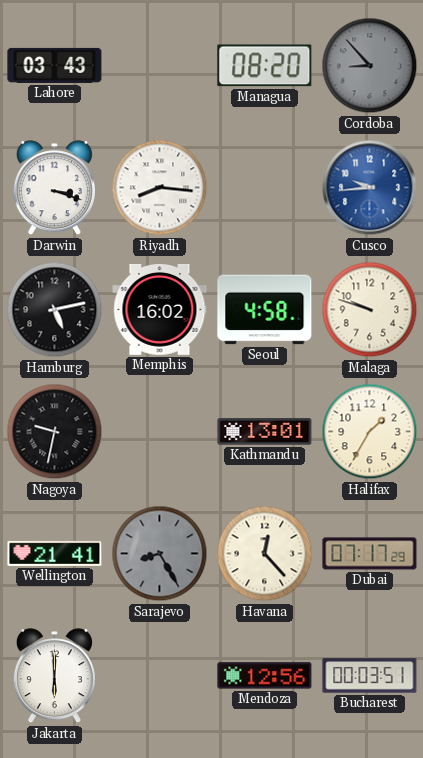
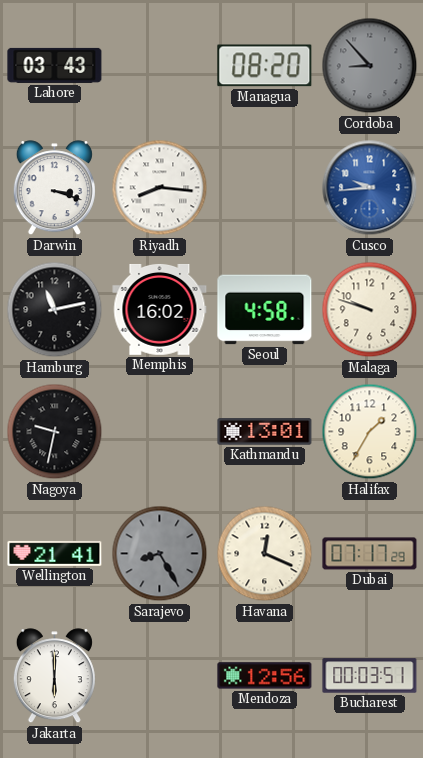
Hamburg: 5:13 -> 11:13 (55, 310)
Havana: 12:23 -> 12:19 (265, 554)
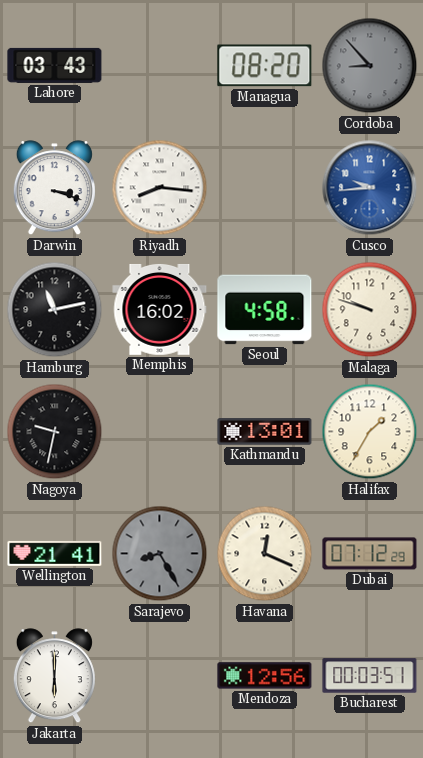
Dubai: 07:17 -> 07:12 (370, 554)
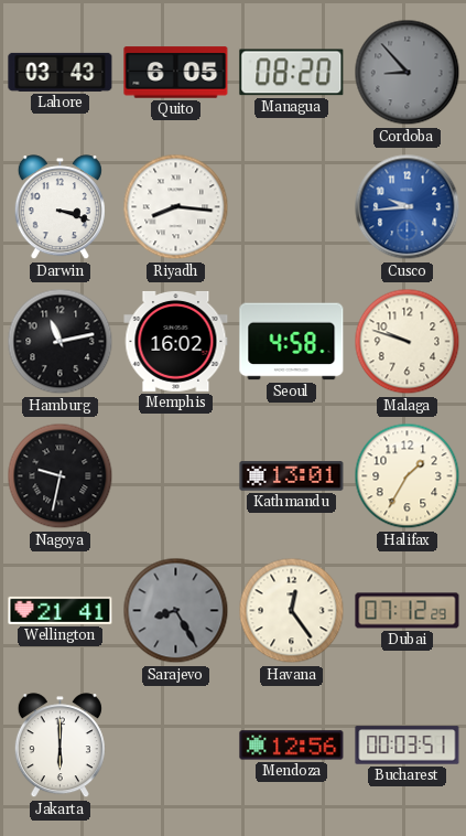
Quito: none -> 6:05 (176, 73)
Havana: 12:19 -> 12:24 (292, 611)
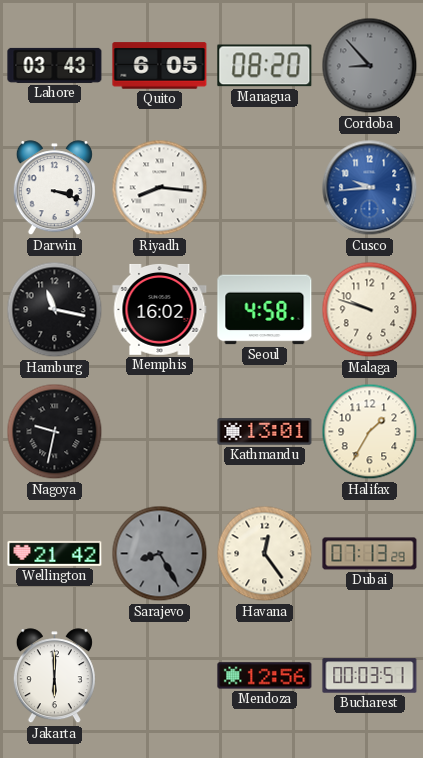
Hamburg: 11:13 -> 11:17 (55, 310)
Wellington: 21:41 -> 21:42 (55, 553)
Dubai: 07:12 -> 07:13 (370, 554)
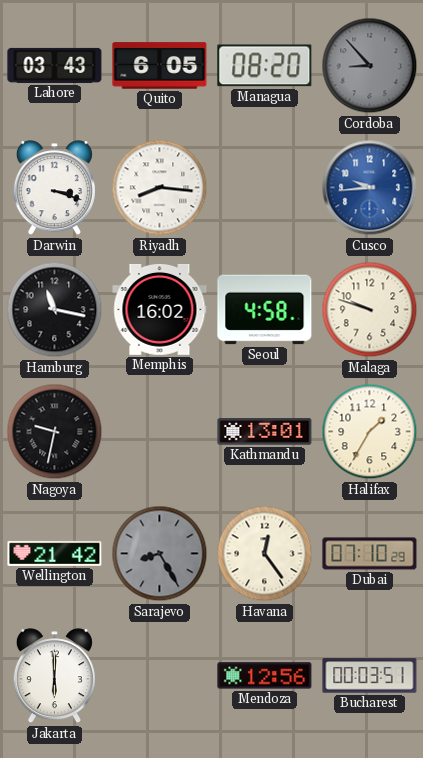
Dubai: 07:13 -> 07:10 (370, 554)
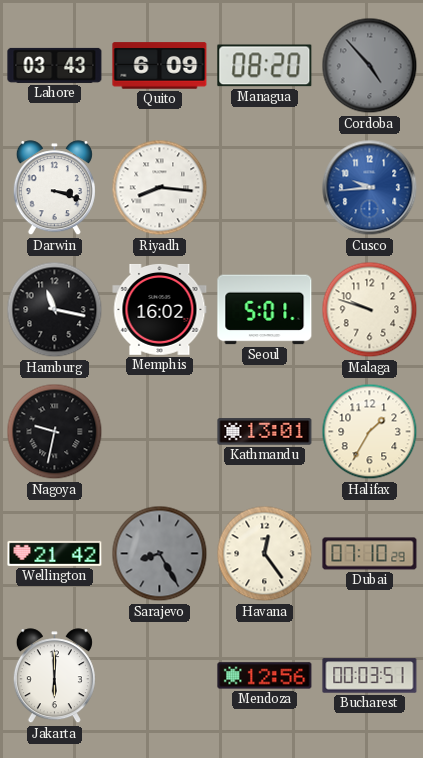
Quito: 6:05 -> 6:09 (160, 66)
Cordoba: 8:53 -> 4:53 (370, 66)
Seoul: 4:58 -> 5:01 (265, 310)
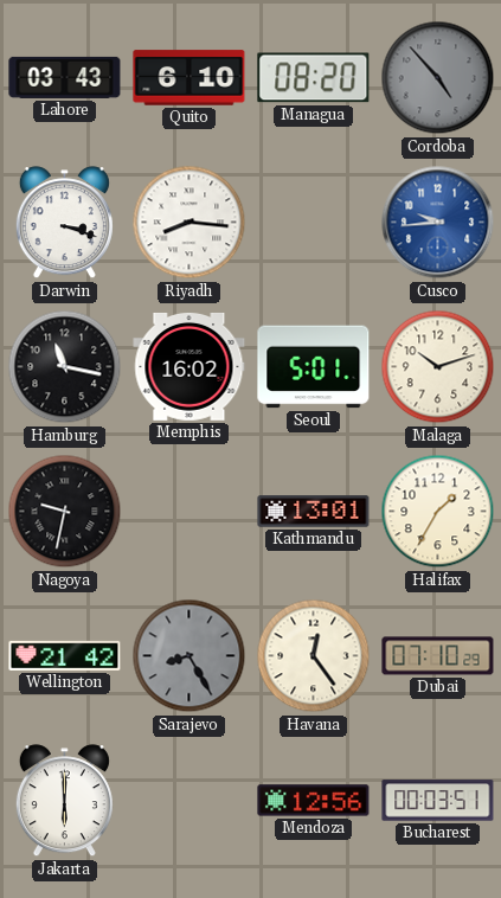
Quito: 6:09 -> 6:10 (190, 78)
Malaga: 9:48 -> 10:12 (438, 367)
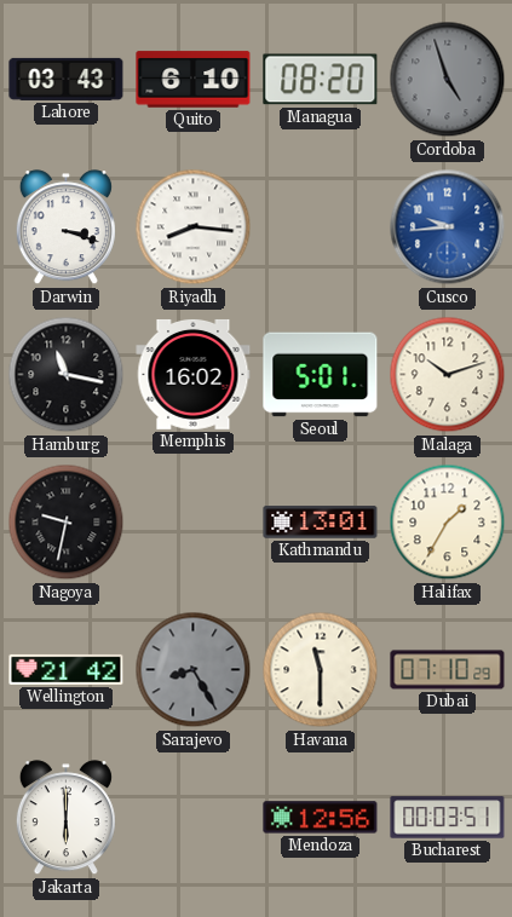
Cordoba: 4:53 -> 4:57 (448, 80)
Havana: 12:24 -> 11:30 (321, 670)
